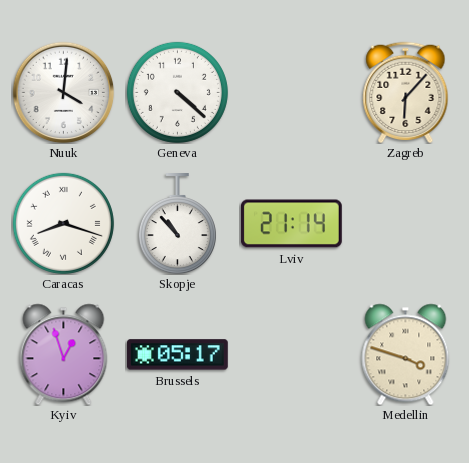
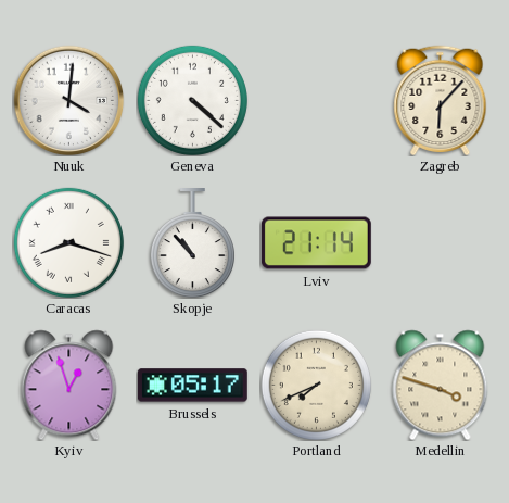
Portland: none -> 7:41 (316, 385)
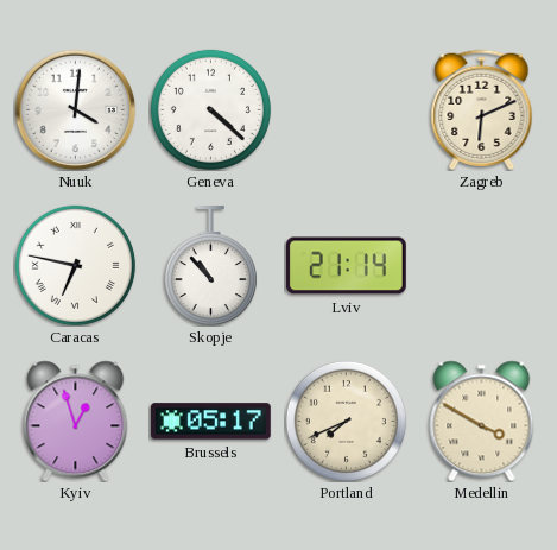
Zagreb: 6:07 -> 6:11 (482, 109)
Caracas: 8:18 -> 6:47 (75, 265)
Medellin: 3:48 -> 3:50 (482, 421)
